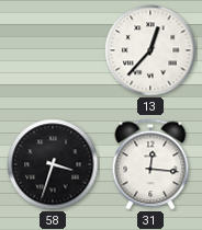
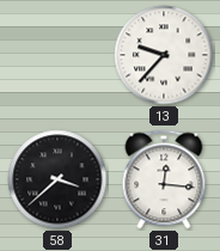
13: 12:37 -> 9:37 (164, 55)
58: 3:33 -> 3:38 (57, 179)
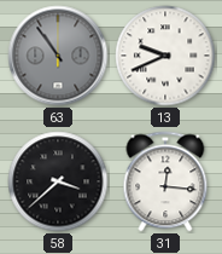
63: none -> 10:54 (58, 56)
13: 9:37 -> 9:41 (165, 56)
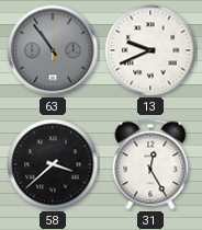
31: 12:16 -> 12:25 (150, 164)
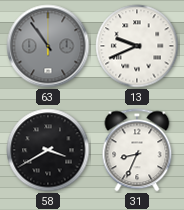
58: 3:38 -> 3:40 (48, 150)
31: 12:25 -> 8:34 (137, 150)
